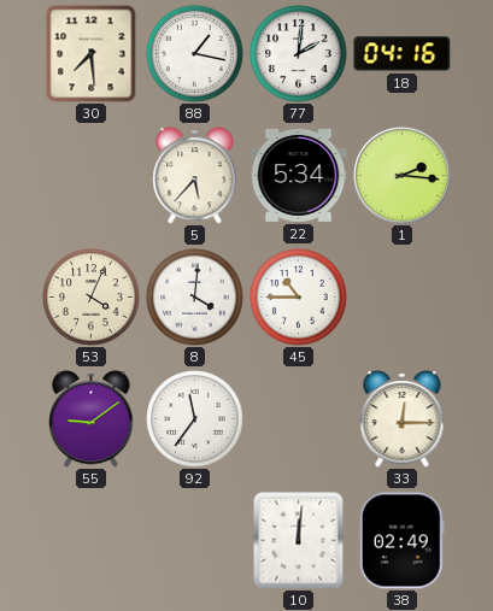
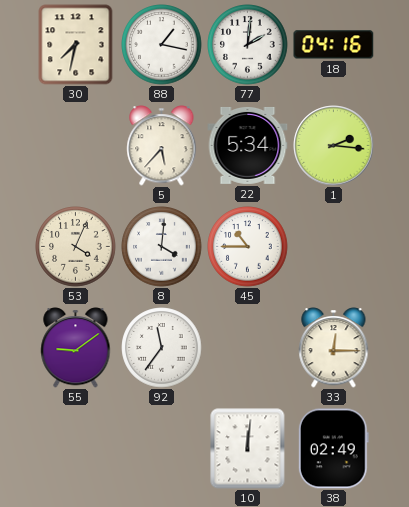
30: 7:29 -> 7:32 (76, 45)
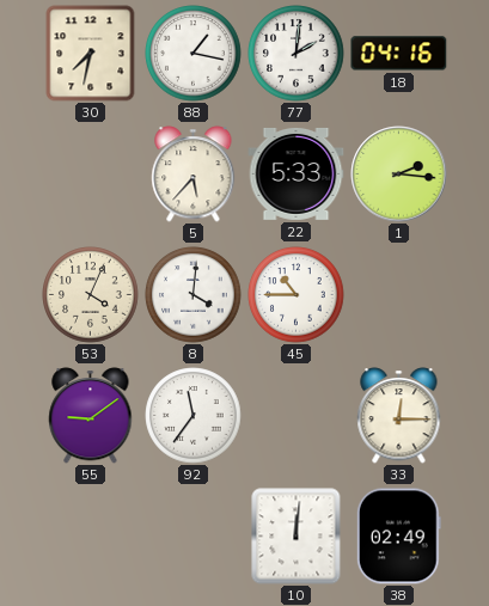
22: 5:34 -> 5:33 (297, 173)
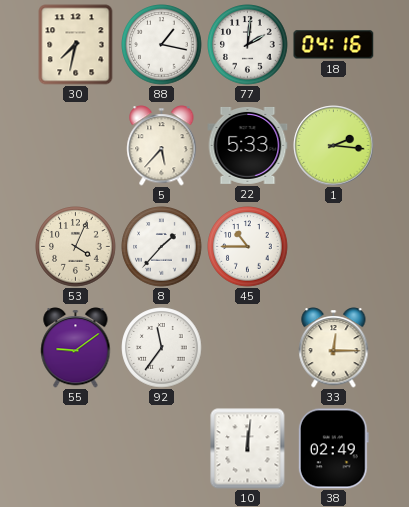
8: 4:01 -> 1:37 (162, 247)
